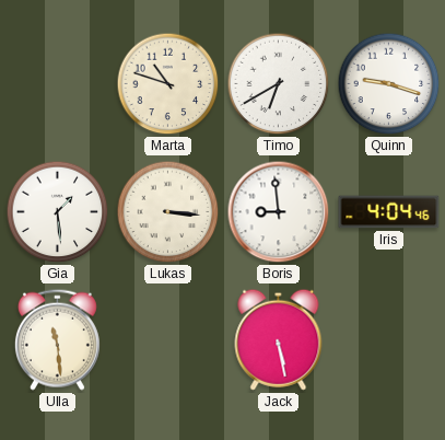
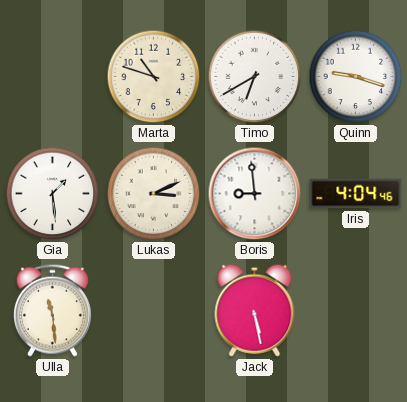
Lukas: 3:16 -> 3:11 (154, 194)
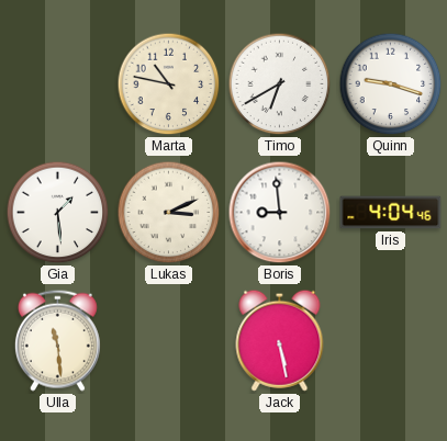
Marta: 10:48 -> 10:47 (169, 84)
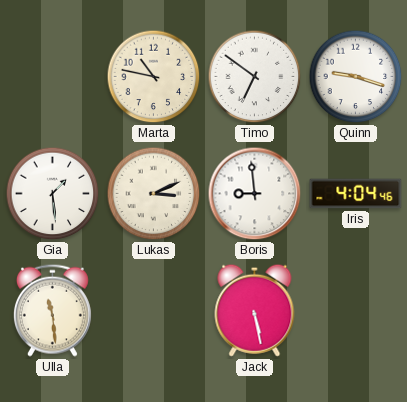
Timo: 6:40 -> 6:51 (255, 77)
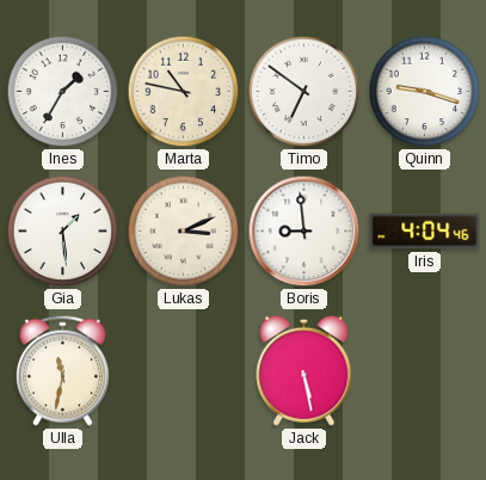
Ines: none -> 1:35 (63, 92)
Ulla: 11:29 -> 11:32 (62, 370)
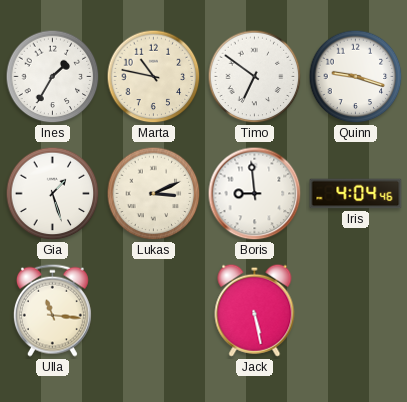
Gia: 1:29 -> 1:27 (53, 194)
Ulla: 11:32 -> 11:16 (52, 310)
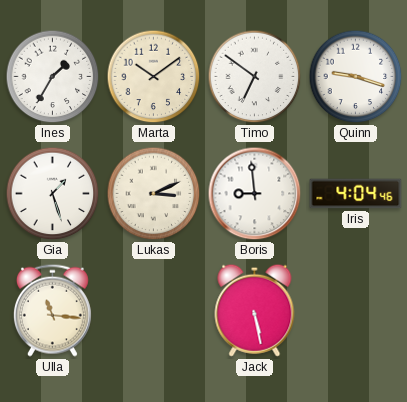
Marta: 10:47 -> 10:09 (154, 77)
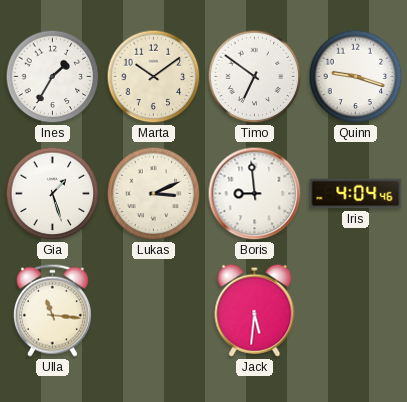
Jack: 5:28 -> 5:31 (255, 310)
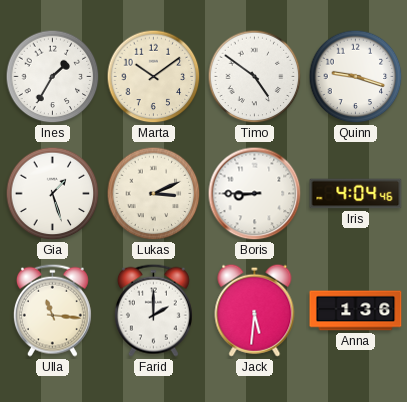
Timo: 6:51 -> 4:51 (255, 77)
Boris: 8:59 -> 8:45 (255, 194)
Farid: none -> 2:00 (153, 310)
Anna: none -> 1:36 (356, 311)
